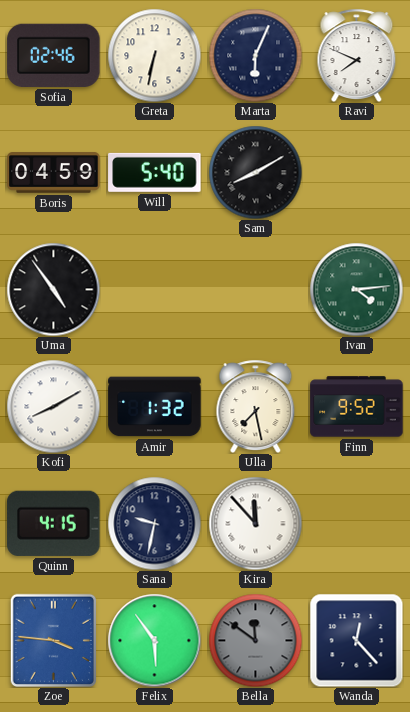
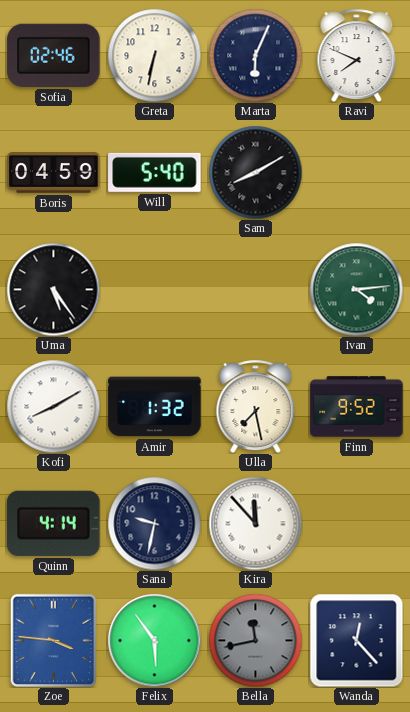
Uma: 4:54 -> 5:24 (53, 289)
Quinn: 4:15 -> 4:14 (54, 523)
Bella: 11:51 -> 11:43 (255, 640)
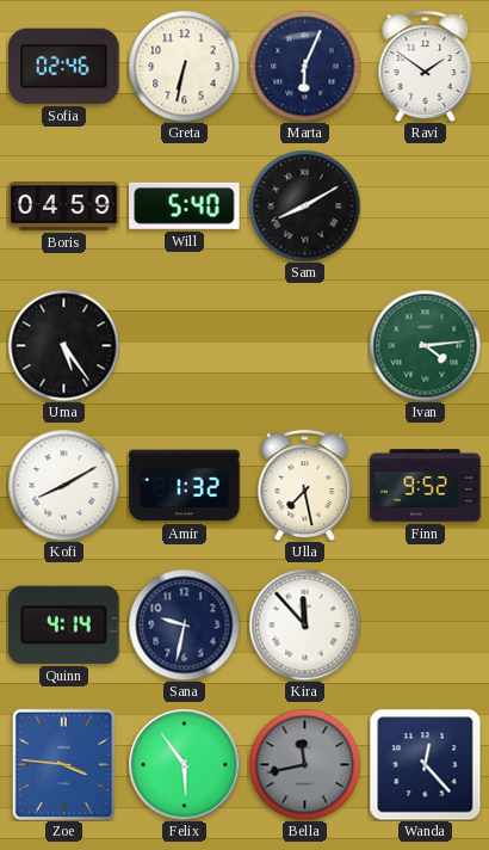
Ravi: 7:49 -> 1:51 (426, 66)
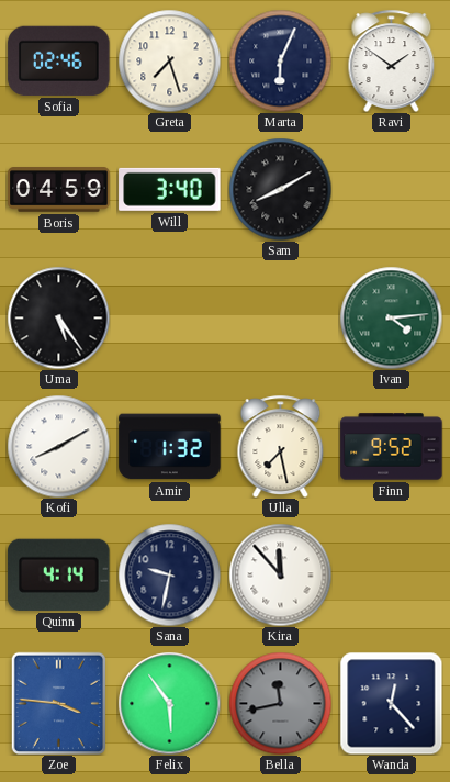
Greta: 6:32 -> 7:27 (169, 60)
Will: 5:40 -> 3:40 (170, 189)
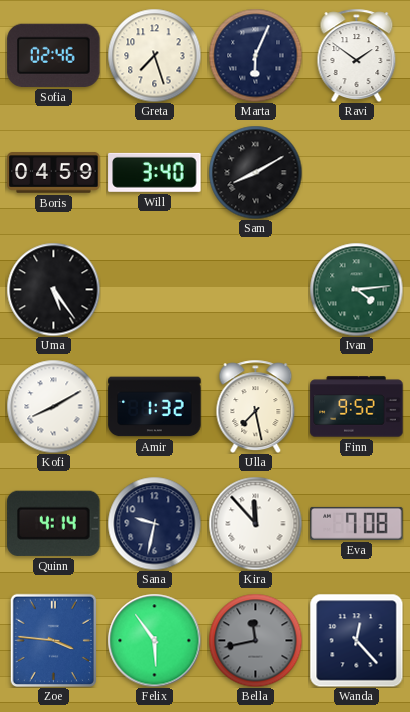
Eva: none -> 7:08 (357, 523)
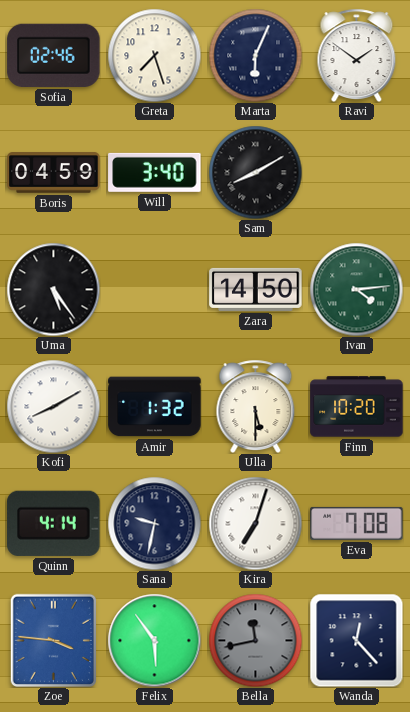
Zara: none -> 14:50 (256, 289)
Ulla: 7:28 -> 5:30 (256, 406)
Finn: 9:52 -> 10:20 (357, 407)
Kira: 11:53 -> 7:03 (255, 523)
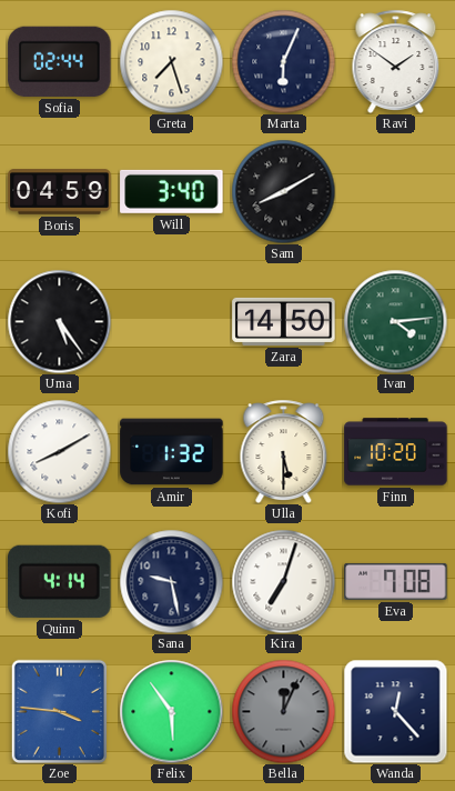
Sofia: 02:46 -> 02:44 (60, 61)
Sana: 9:32 -> 9:28 (171, 581)
Bella: 11:43 -> 12:04 (283, 711)
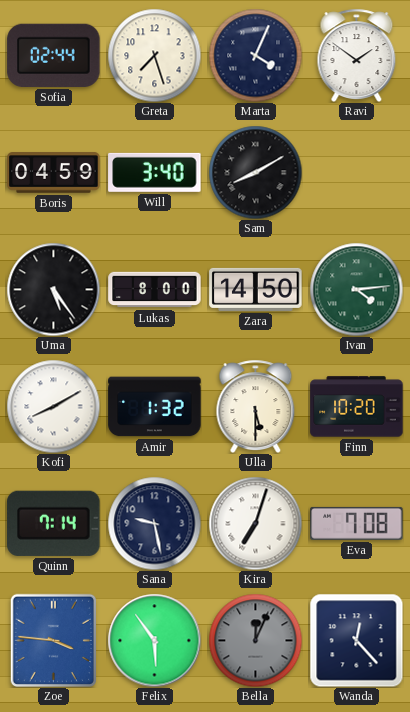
Marta: 6:04 -> 4:04 (255, 55)
Lukas: none -> 8:00 (155, 290)
Quinn: 4:14 -> 7:14 (54, 523)
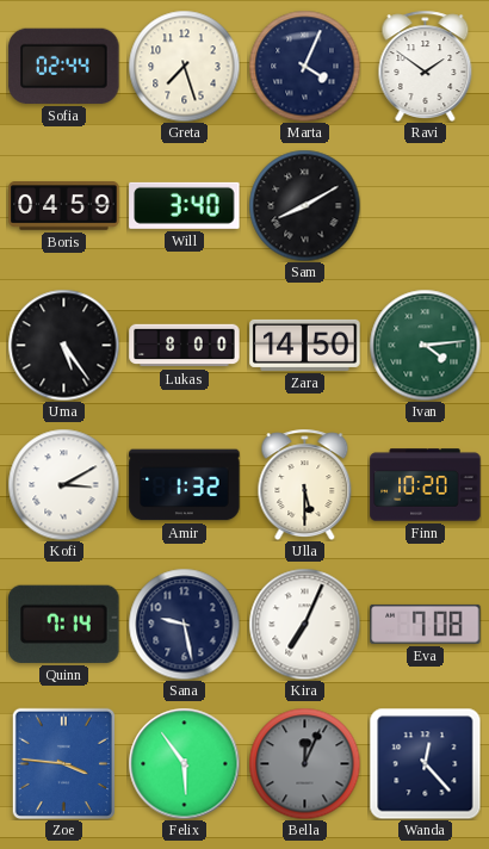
Kofi: 8:10 -> 3:10 (63, 484)
Kira: 7:03 -> 7:04 (304, 624)
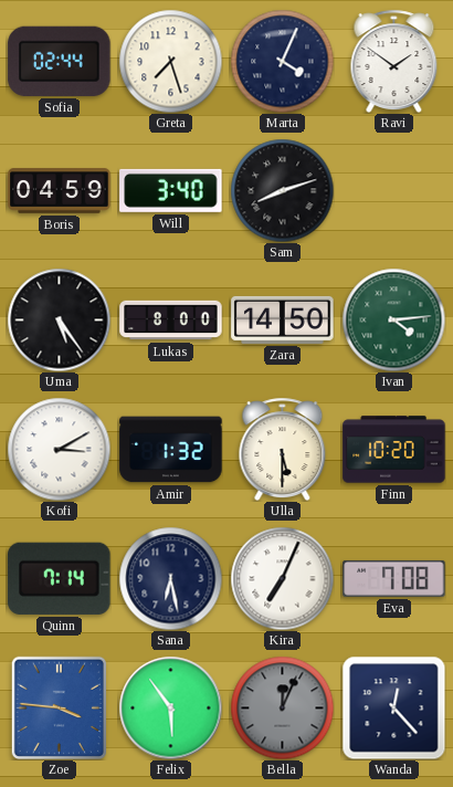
Sam: 8:10 -> 8:12 (282, 190)
Sana: 9:28 -> 6:28 (170, 578)
